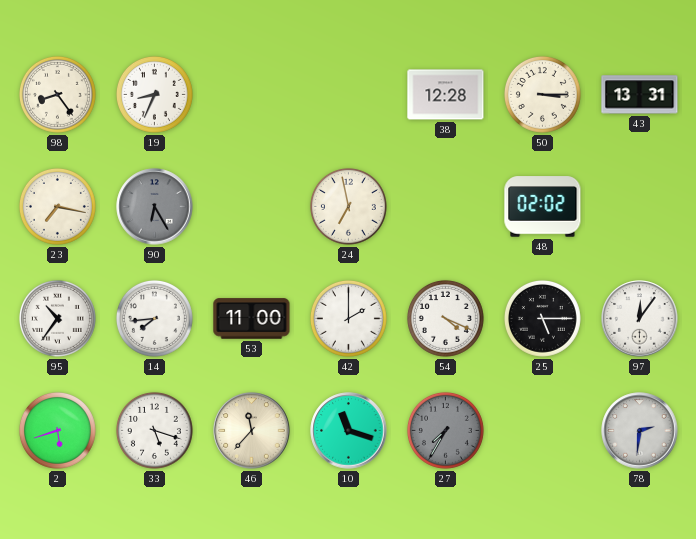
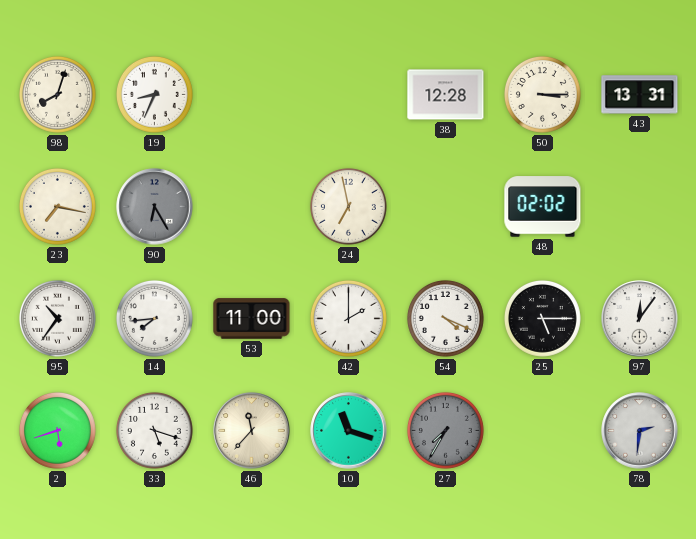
98: 8:24 -> 8:03 (57, 94)
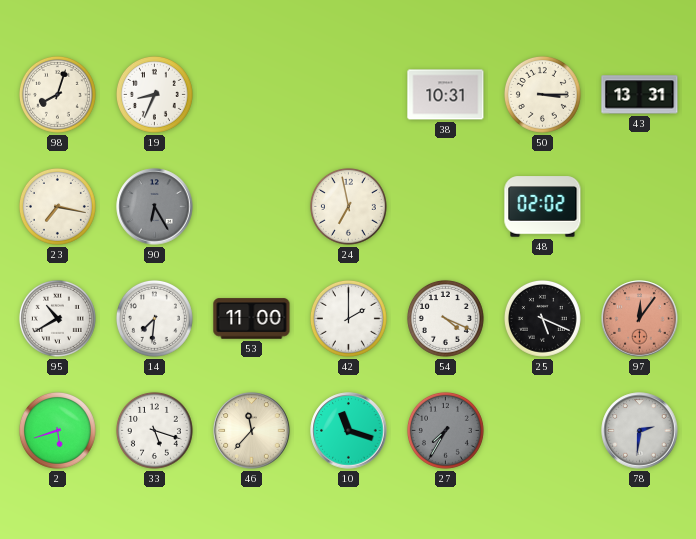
38: 12:28 -> 10:31 (446, 95)
95: 10:36 -> 10:40 (57, 318)
14: 7:44 -> 7:31 (154, 318)
25: 5:15 -> 5:19 (542, 318)
97 dial: white -> salmon (640, 319)
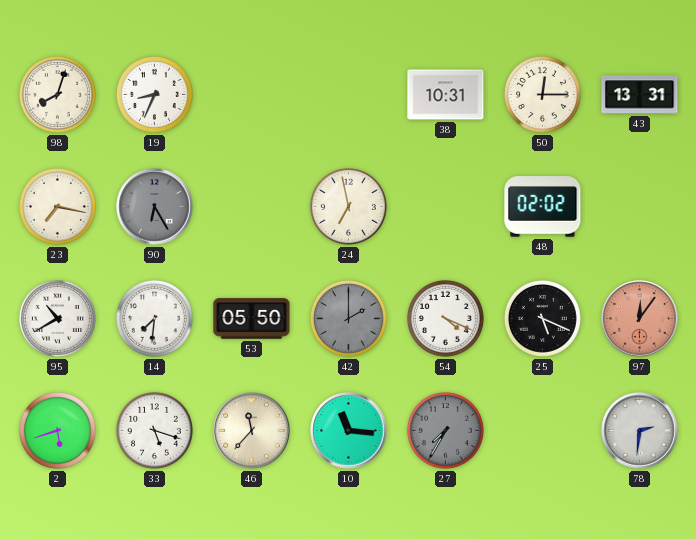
50: 3:15 -> 12:15 (542, 94)
53: 11:00 -> 05:50 (252, 319)
42 dial: white -> grey (348, 318)
10: 11:18 -> 11:16 (349, 431)
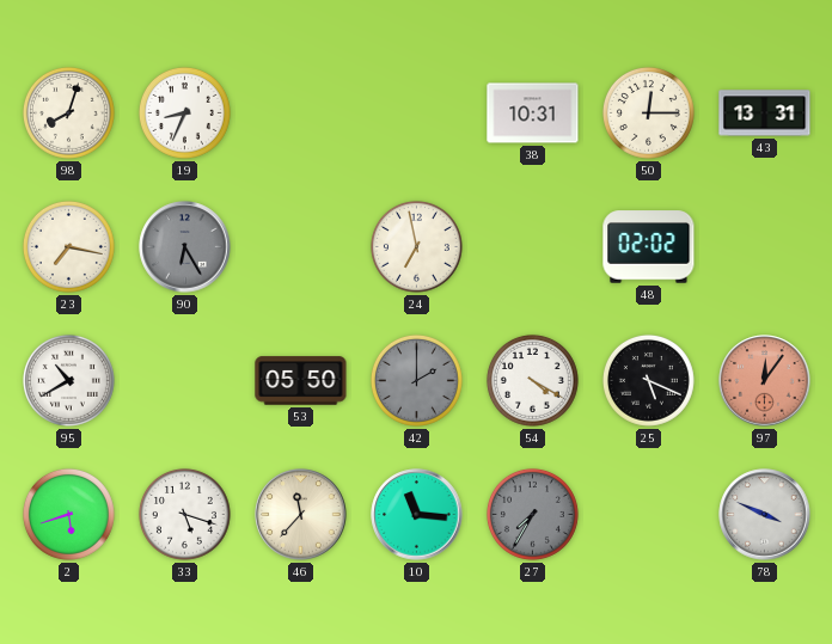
14: 7:31 -> none (154, 318)
54: 4:19 -> 4:20 (532, 380)
78: 2:31 -> 3:49 (765, 515)
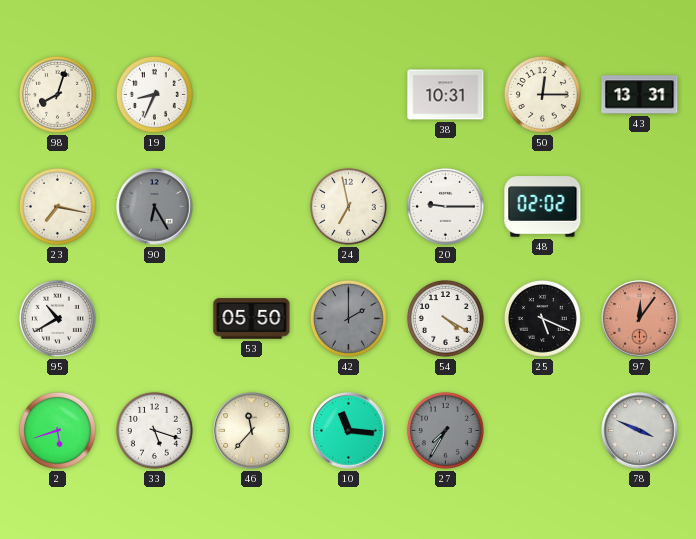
20: none -> 9:15 (445, 206)
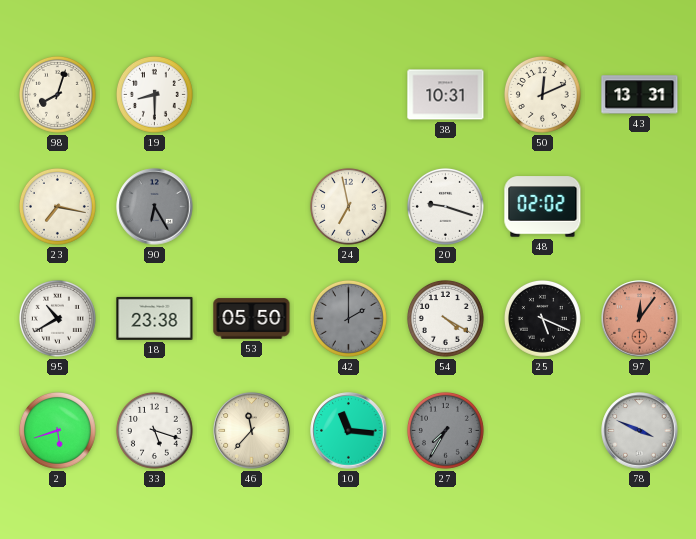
19: 8:34 -> 8:30 (154, 94)
50: 12:15 -> 12:11 (542, 94)
20: 9:15 -> 9:18 (445, 206)
18: none -> 23:38 (155, 318)
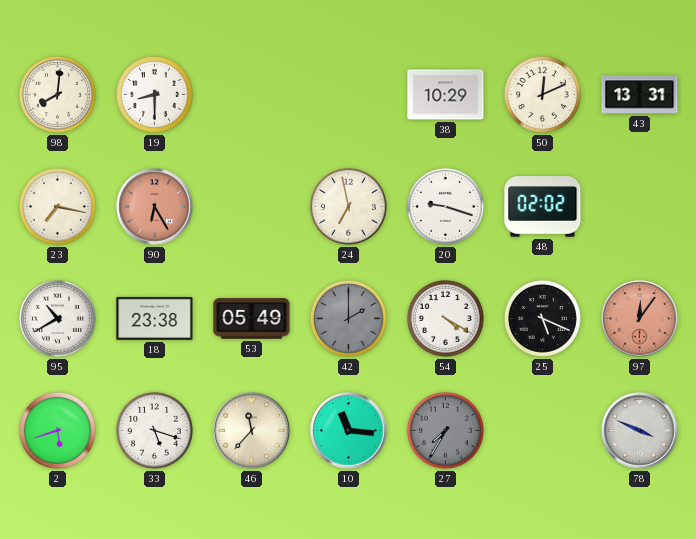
98: 8:03 -> 8:01 (57, 94)
38: 10:31 -> 10:29 (446, 95)
90 dial: grey -> salmon (155, 207)
53: 05:50 -> 05:49 (252, 319)
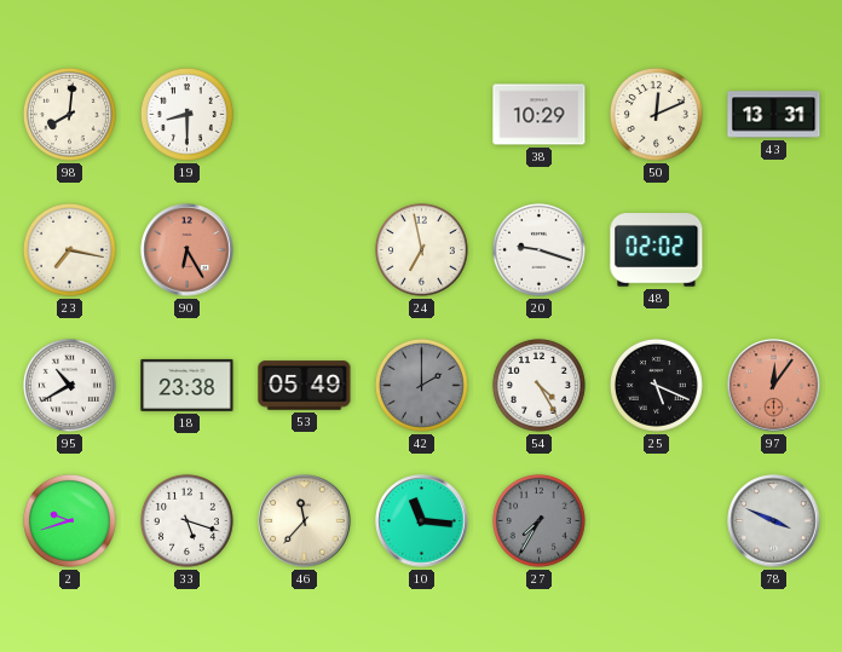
54: 4:20 -> 4:25 (538, 385)
2: 5:42 -> 9:42 (69, 520)
